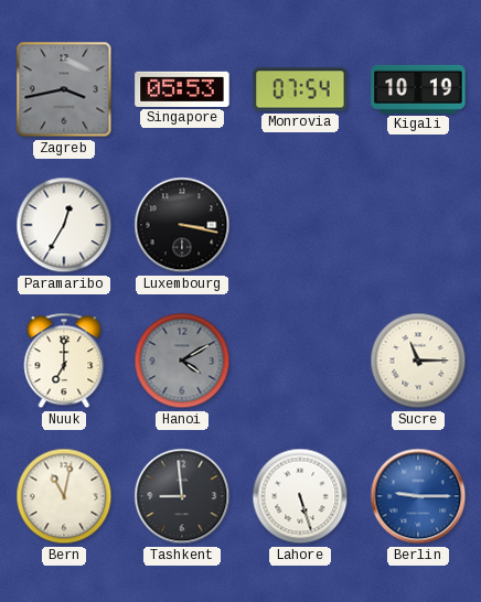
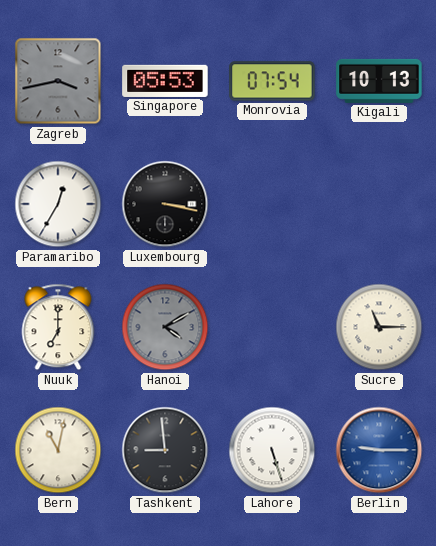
Kigali: 10:19 -> 10:13 (379, 81)
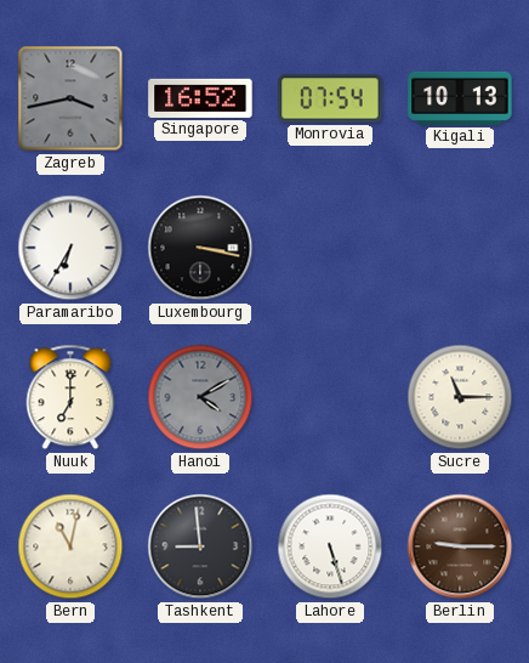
Singapore: 05:53 -> 16:52 (200, 98)
Paramaribo: 12:35 -> 6:35 (70, 248)
Berlin dial: blue -> brown (460, 546)
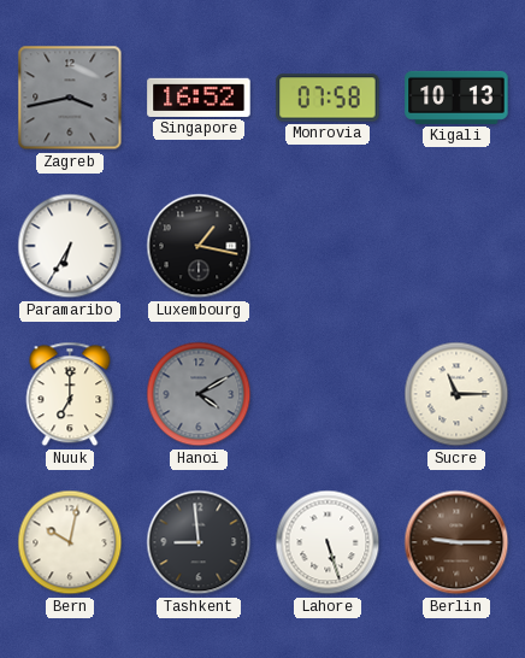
Monrovia: 07:54 -> 07:58 (328, 98)
Luxembourg: 3:17 -> 1:17 (199, 246)
Bern: 11:02 -> 10:02 (70, 542)
